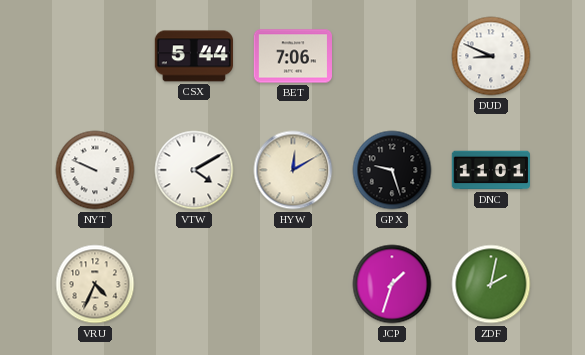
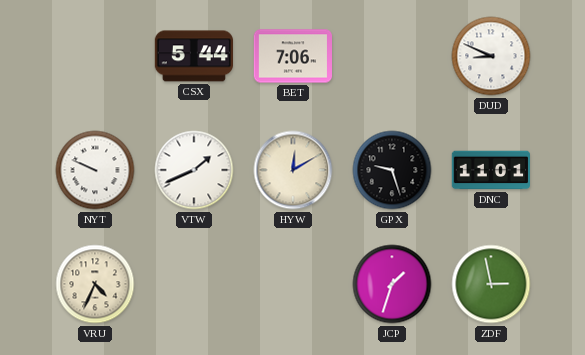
VTW: 4:10 -> 1:41 (194, 170)
ZDF: 2:02 -> 2:58 (491, 284)
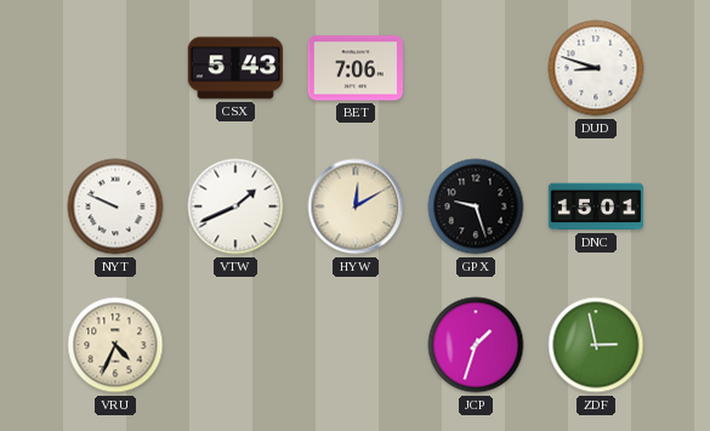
CSX: 5:44 -> 5:43 (234, 68)
DUD: 8:49 -> 8:48 (596, 68)
DNC: 11:01 -> 15:01 (595, 206)
